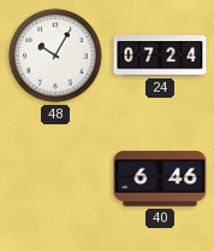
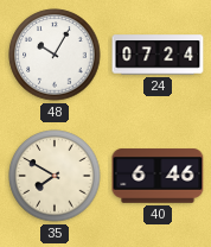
35: none -> 7:50 (55, 176)
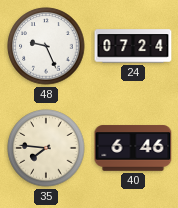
48: 10:05 -> 9:26 (46, 46)
35: 7:50 -> 7:46 (46, 148)
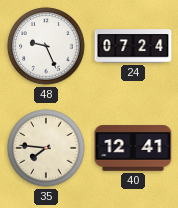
40: 6:46 -> 12:41 (133, 148)
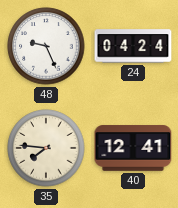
24: 07:24 -> 04:24 (133, 46)
